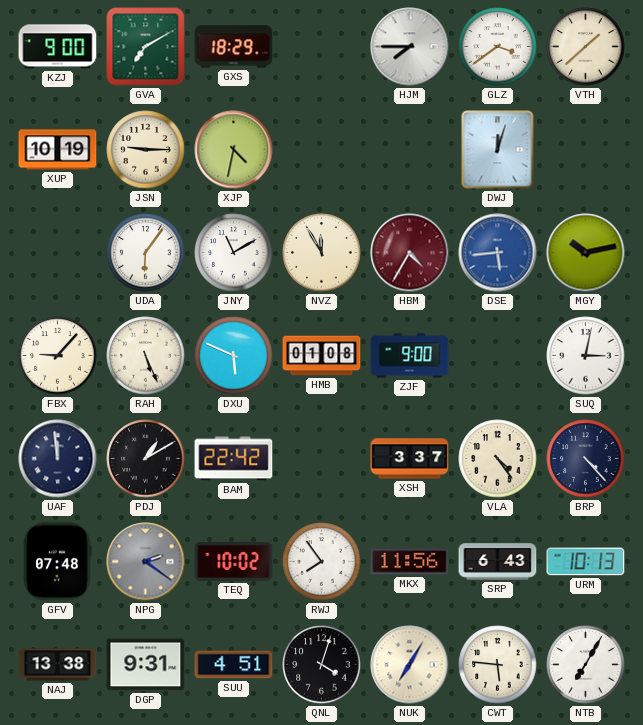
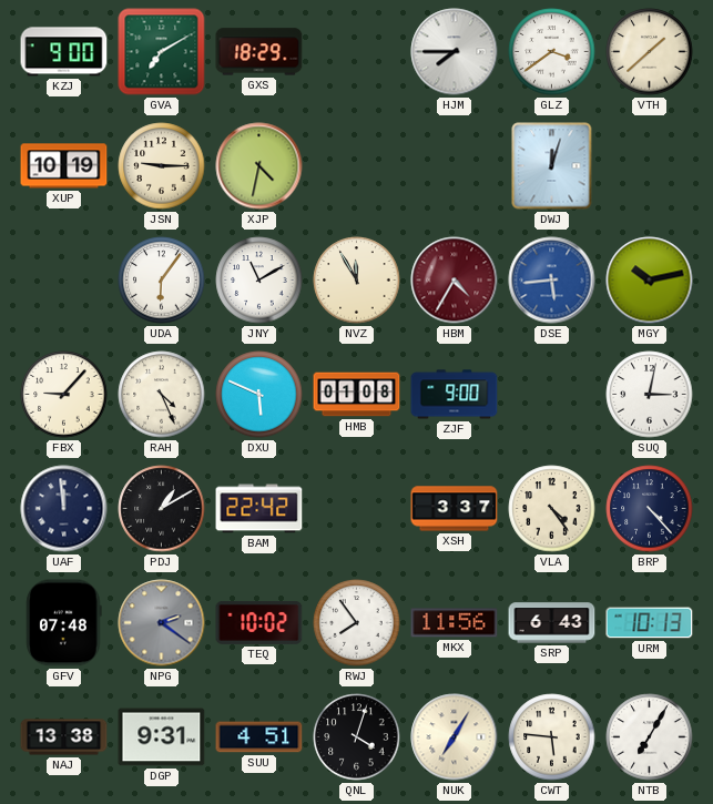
RAH: 5:26 -> 4:26 (162, 395)
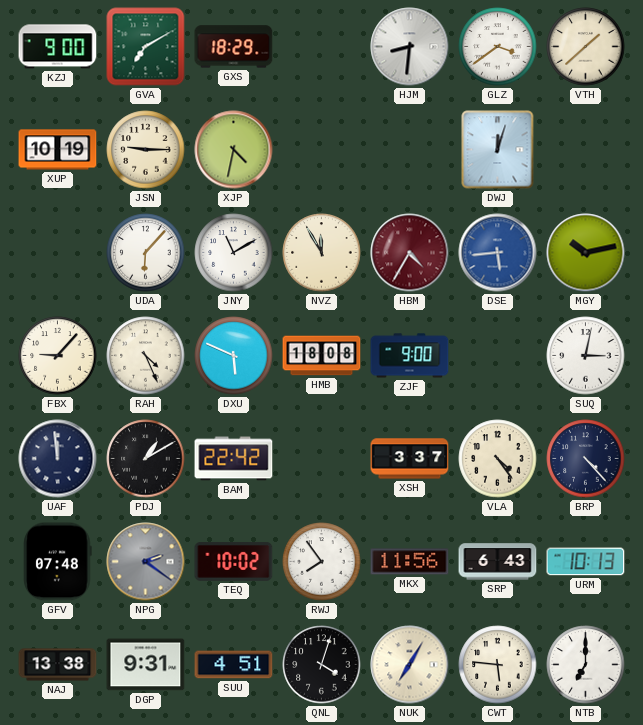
HJM: 7:45 -> 8:31 (410, 47)
UDA: 6:06 -> 6:07 (146, 253)
HMB: 01:08 -> 18:08 (322, 356)
NTB: 7:05 -> 7:00 (586, 665)
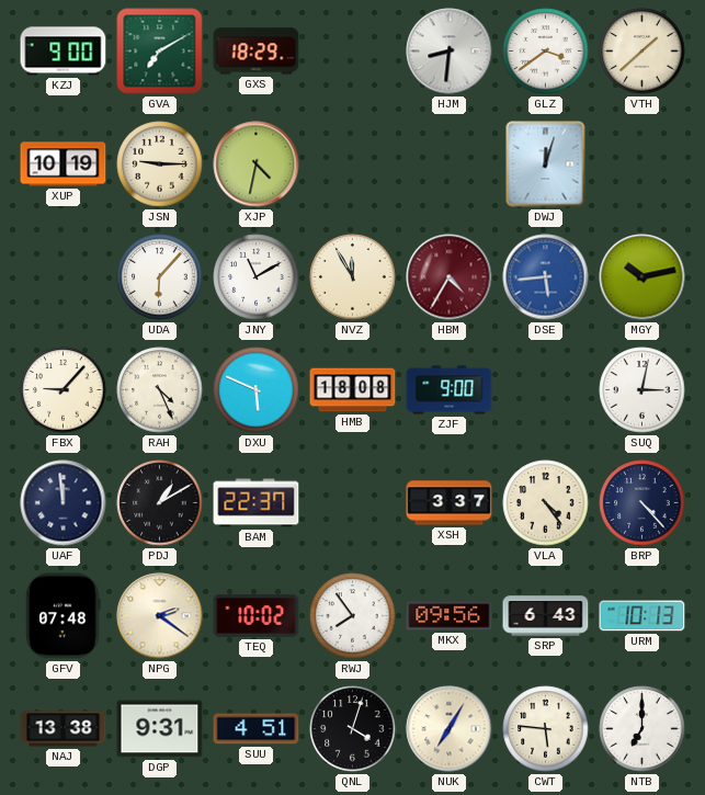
BAM: 22:42 -> 22:37 (257, 503)
NPG dial: grey -> cream (160, 616)
MKX: 11:56 -> 09:56 (450, 616)
